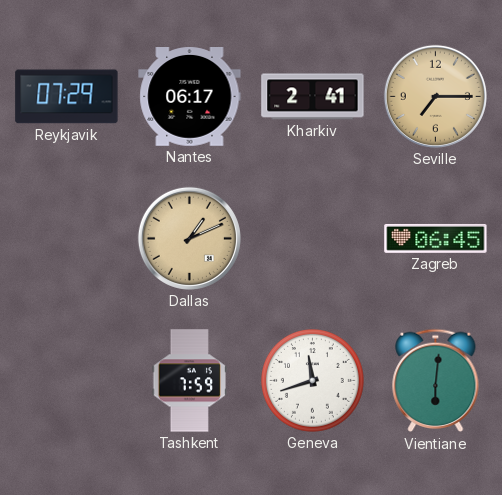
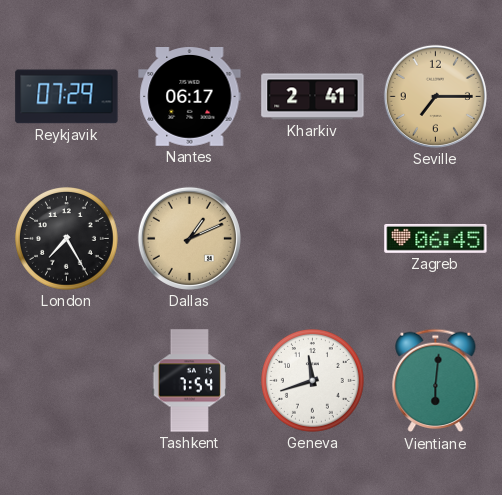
London: none -> 7:25 (67, 239)
Tashkent: 7:59 -> 7:54 (190, 381)
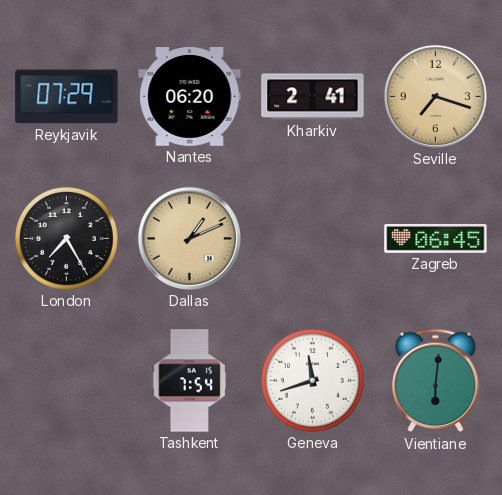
Nantes: 06:17 -> 06:20 (190, 97)
Seville: 7:15 -> 7:18 (435, 96)
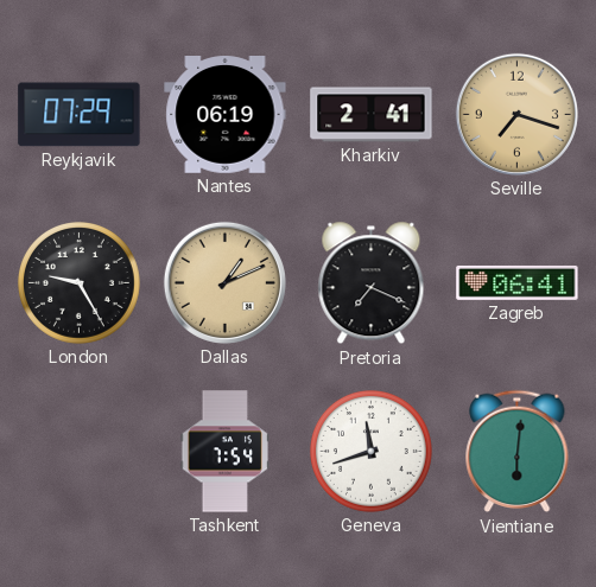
Nantes: 06:20 -> 06:19 (226, 115)
London: 7:25 -> 9:25 (80, 283)
Pretoria: none -> 7:19 (372, 283)
Zagreb: 06:45 -> 06:41 (518, 282)
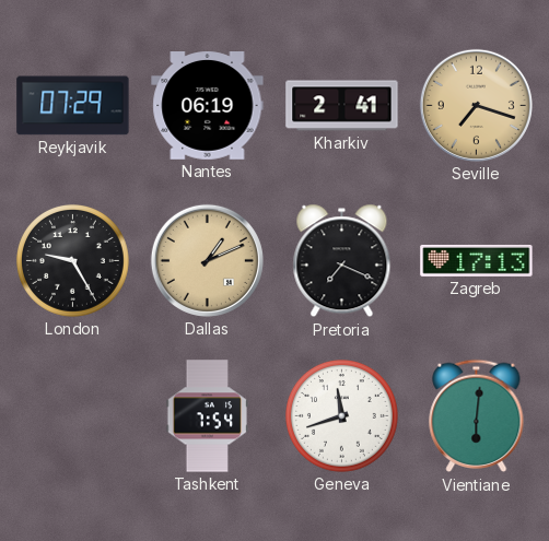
Zagreb: 06:41 -> 17:13 (477, 260)
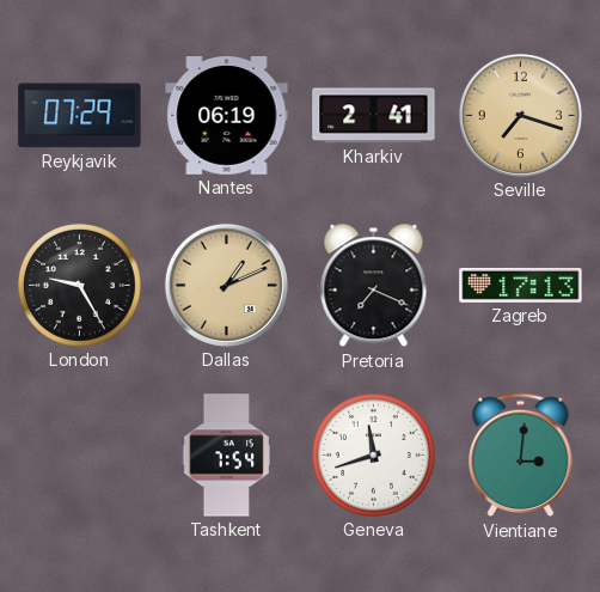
Vientiane: 6:01 -> 3:01 (521, 456)
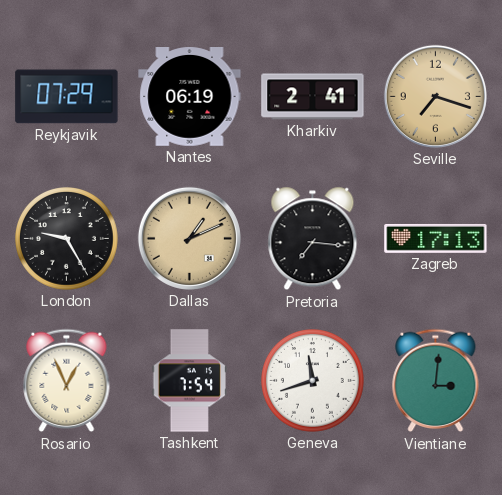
Pretoria: 7:19 -> 7:16 (313, 239)
Rosario: none -> 12:56 (67, 381)
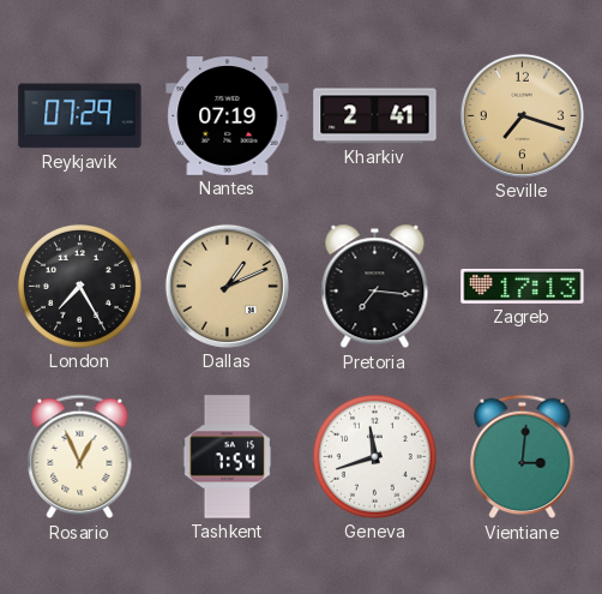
Nantes: 06:19 -> 07:19 (228, 116)
London: 9:25 -> 7:25 (80, 287)
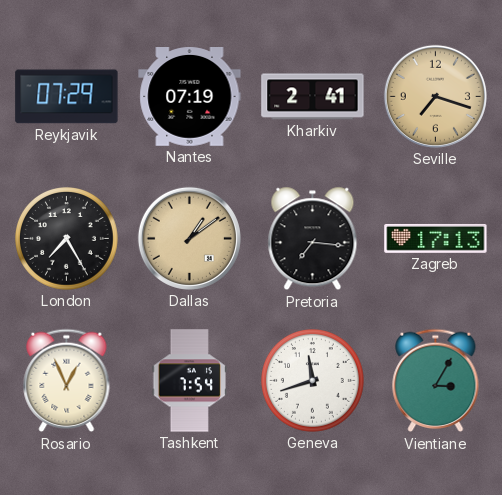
Dallas: 1:11 -> 1:09 (189, 238)
Vientiane: 3:01 -> 3:05 (436, 381)
